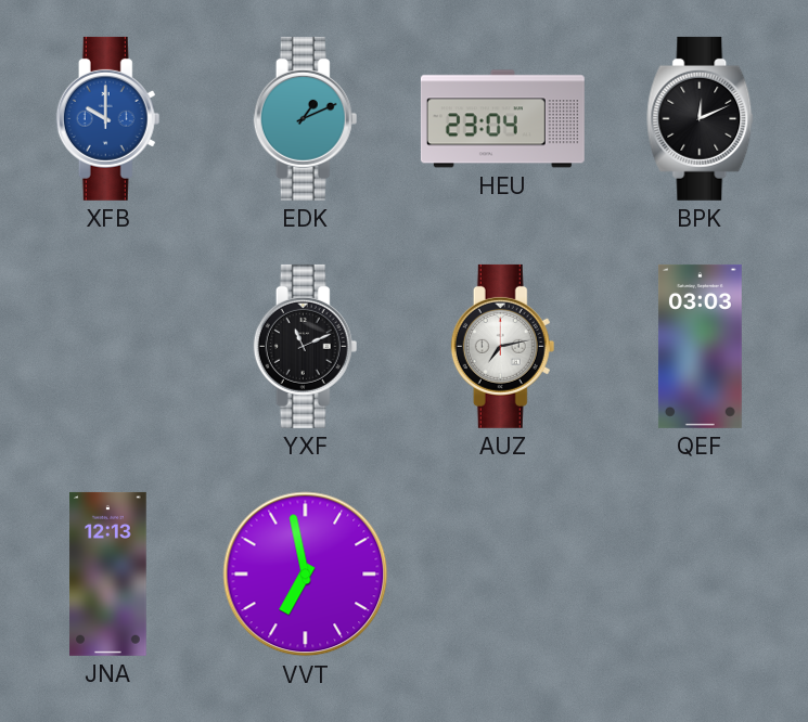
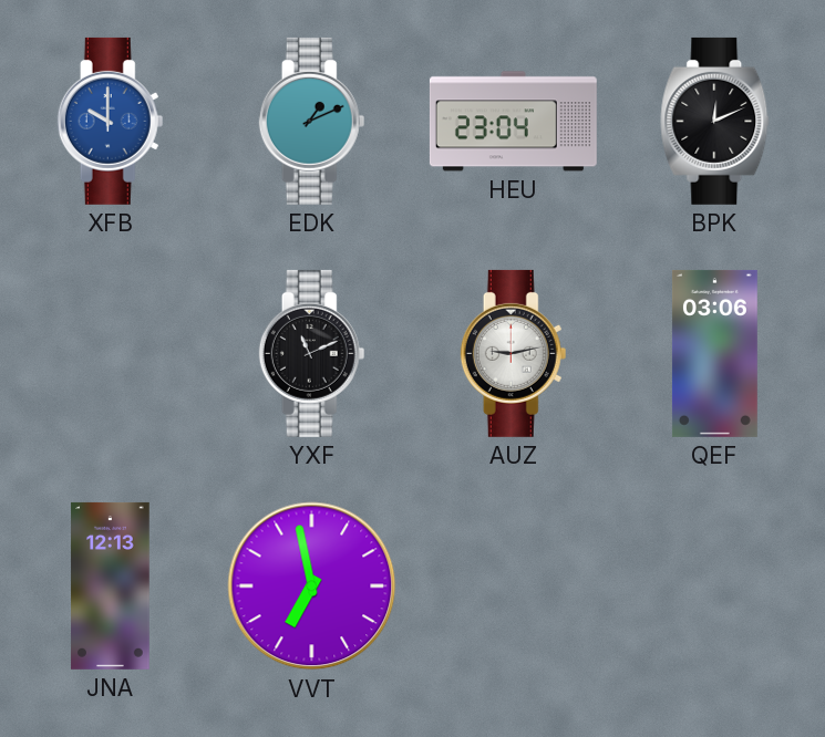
AUZ: 7:13 -> 9:13 (514, 353)
QEF: 03:03 -> 03:06 (714, 353)
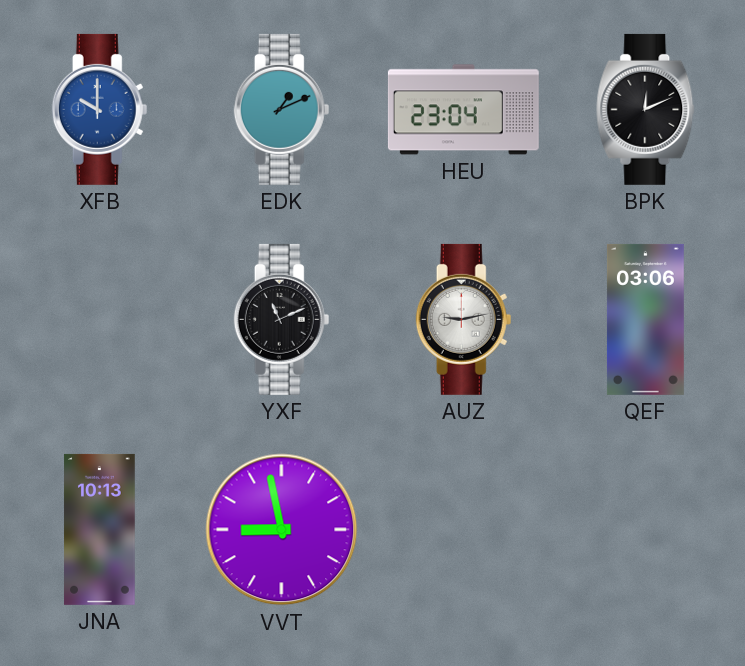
JNA: 12:13 -> 10:13 (100, 529)
VVT: 6:58 -> 8:58 (282, 530)
